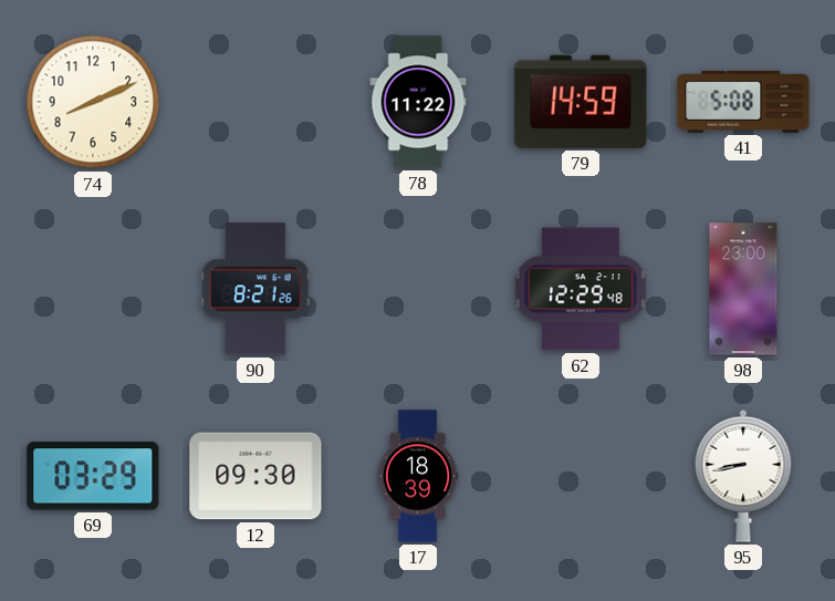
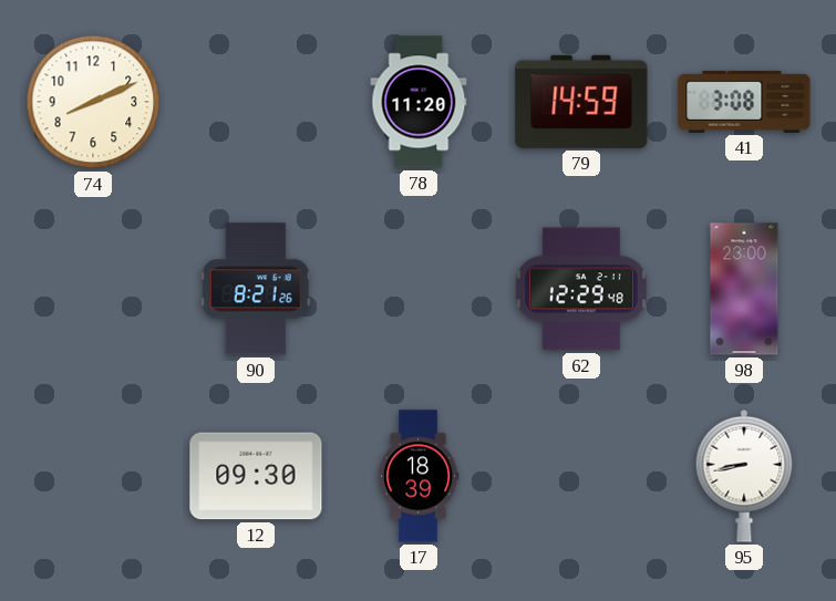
78: 11:22 -> 11:20 (419, 102)
41: 5:08 -> 3:08 (744, 102)
69: 03:29 -> none (93, 476)
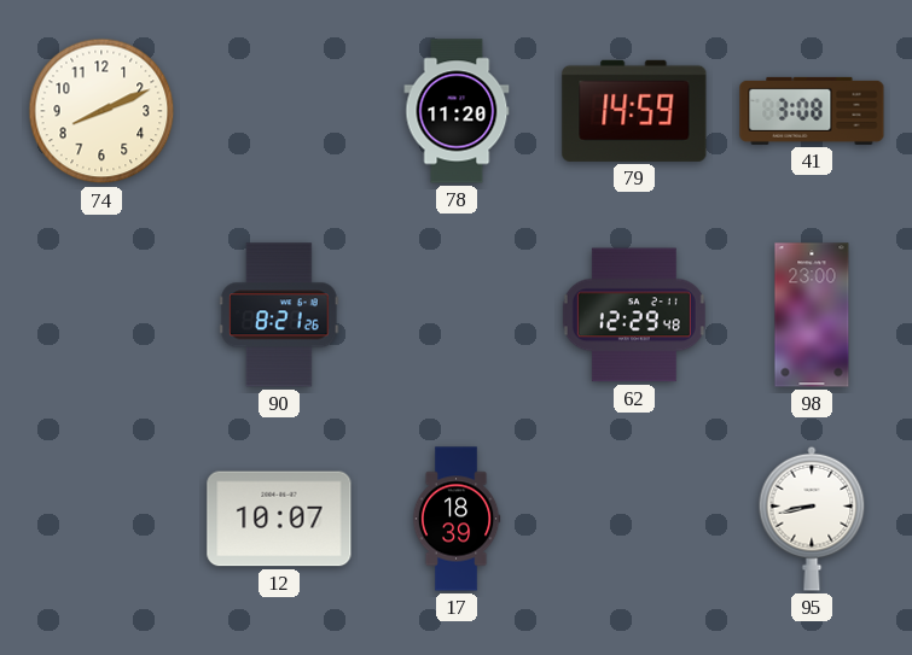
12: 09:30 -> 10:07 (279, 519)
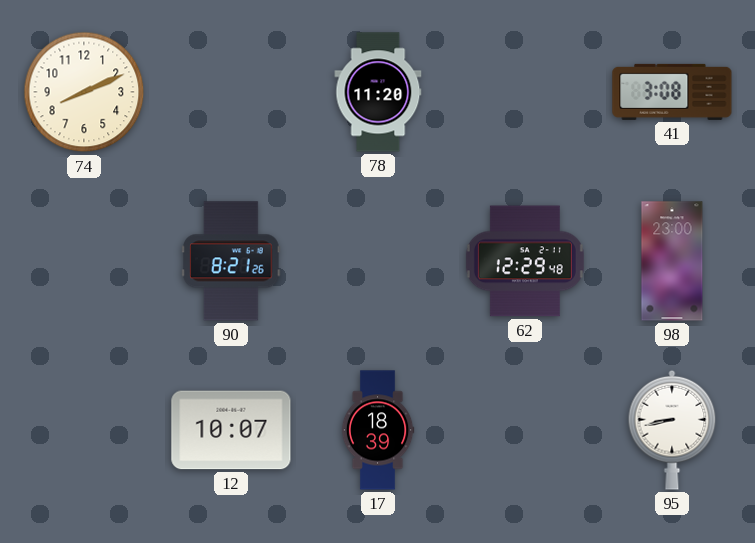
79: 14:59 -> none (634, 111)
